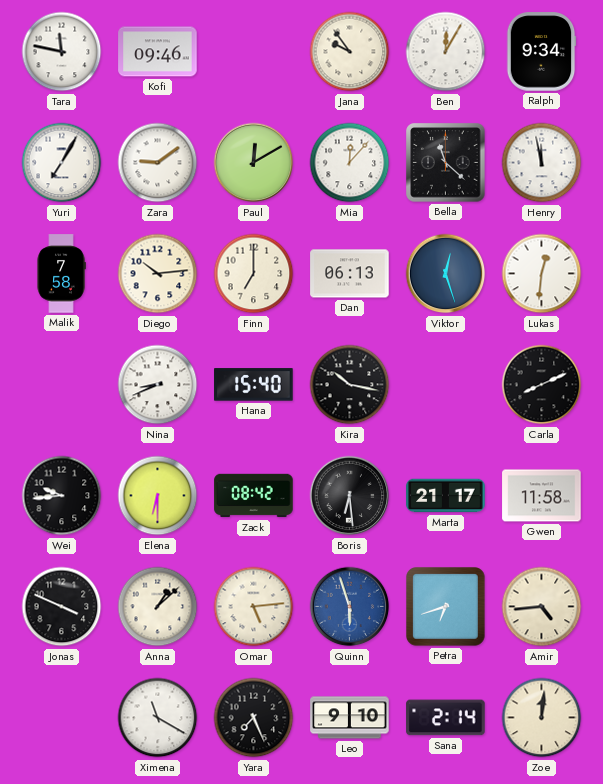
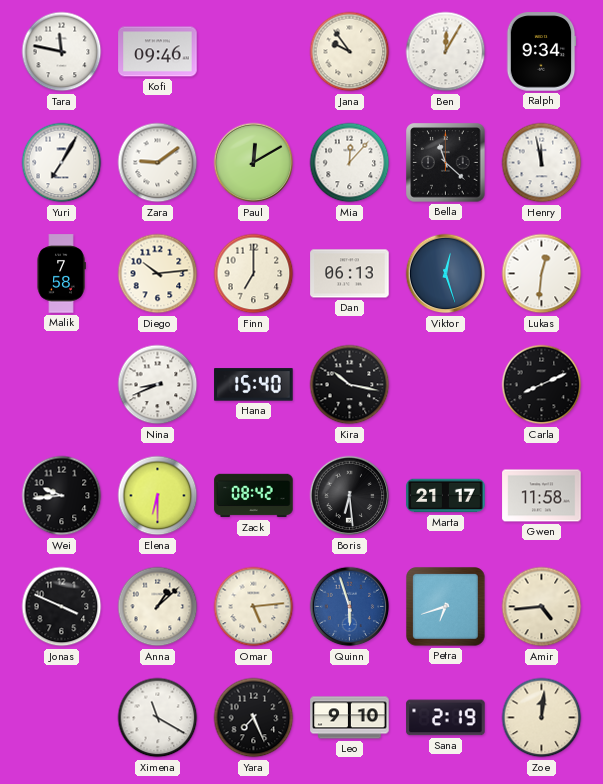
Sana: 2:14 -> 2:19 (446, 718)
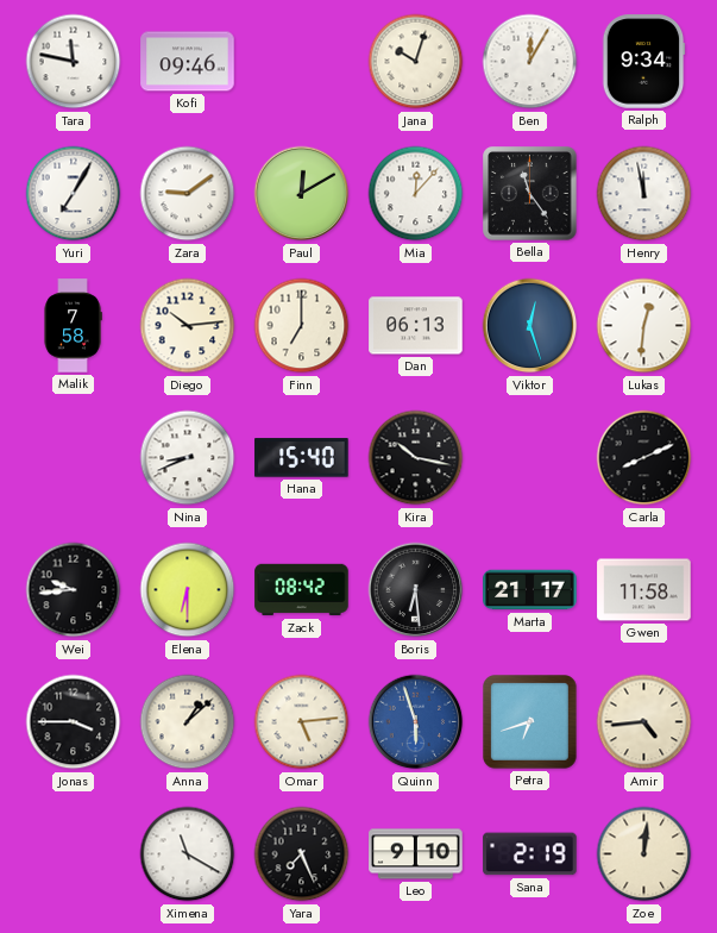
Jana: 9:54 -> 10:03 (416, 62)
Bella: 11:22 -> 11:24 (530, 194)
Jonas: 3:49 -> 3:45 (74, 722)
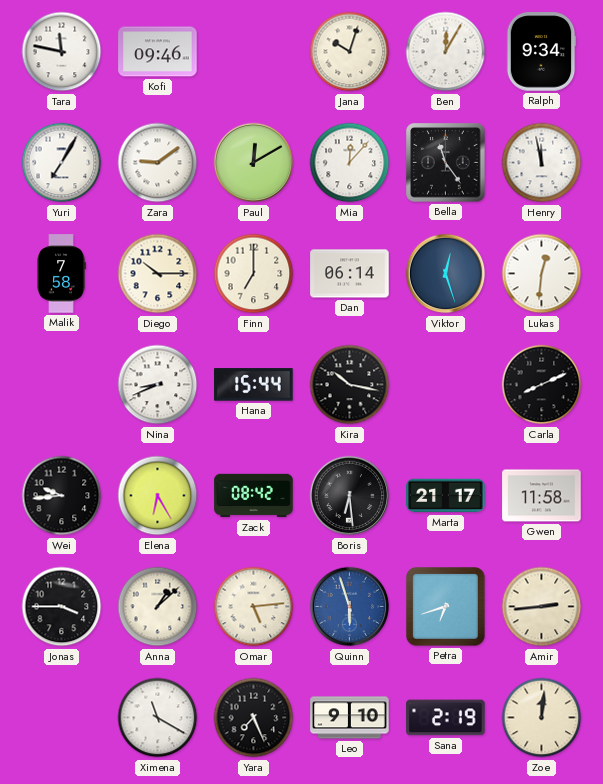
Diego: 10:14 -> 10:15 (158, 274)
Dan: 06:13 -> 06:14 (350, 274)
Hana: 15:40 -> 15:44 (254, 385)
Elena: 6:30 -> 6:25 (158, 496)
Amir: 4:44 -> 2:44 (542, 607)
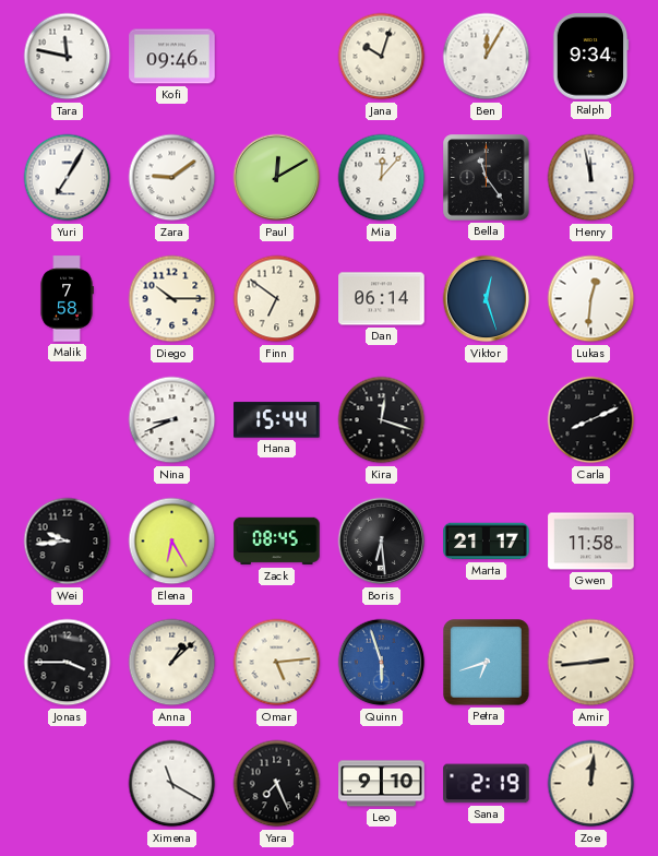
Finn: 7:00 -> 6:51 (277, 299)
Kira: 10:17 -> 12:18 (382, 420)
Zack: 08:42 -> 08:45 (277, 542)
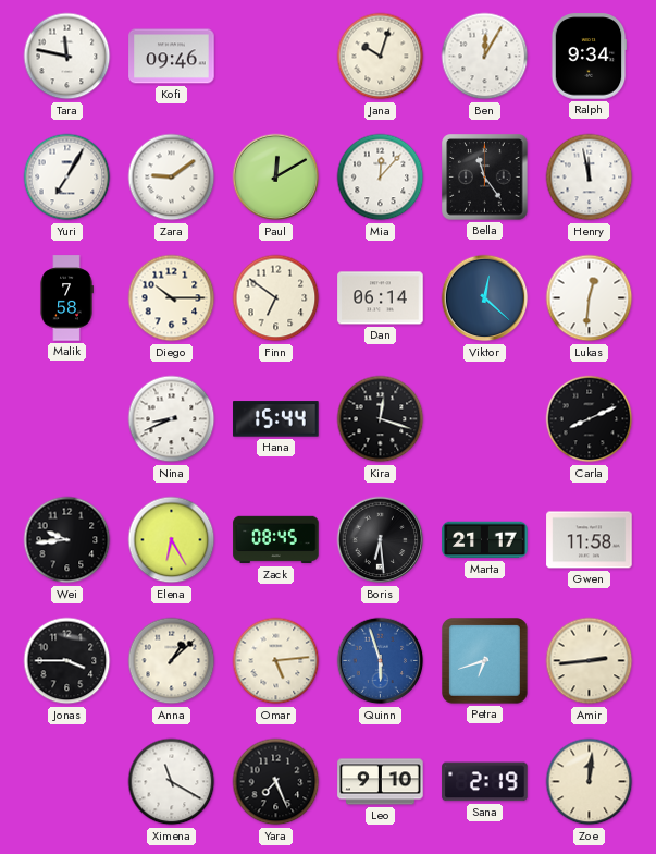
Viktor: 12:27 -> 12:22 (485, 298)
